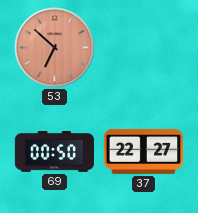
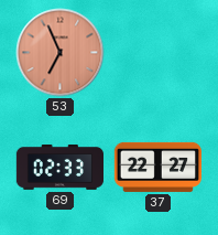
53: 6:52 -> 6:56 (61, 53)
69: 00:50 -> 02:33 (59, 168)
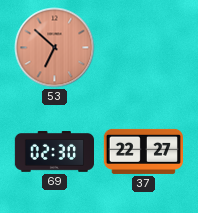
53: 6:56 -> 6:52 (55, 48)
69: 02:33 -> 02:30 (54, 152)
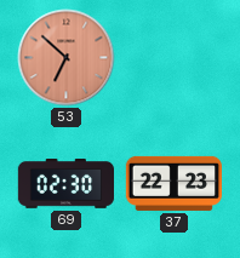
37: 22:27 -> 22:23 (173, 183)
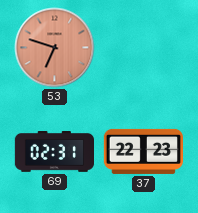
53: 6:52 -> 6:48 (55, 48)
69: 02:30 -> 02:31 (54, 152)
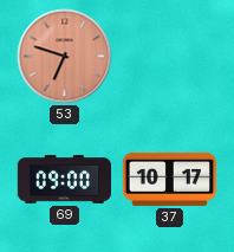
69: 02:31 -> 09:00 (64, 180)
37: 22:23 -> 10:17 (169, 179)
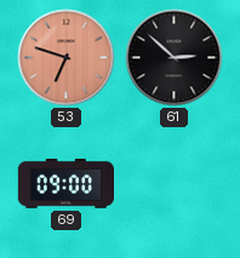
61: none -> 2:52 (175, 58)
37: 10:17 -> none (169, 179)
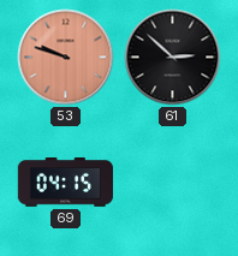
53: 6:48 -> 9:48 (66, 58)
69: 09:00 -> 04:15 (65, 183)
